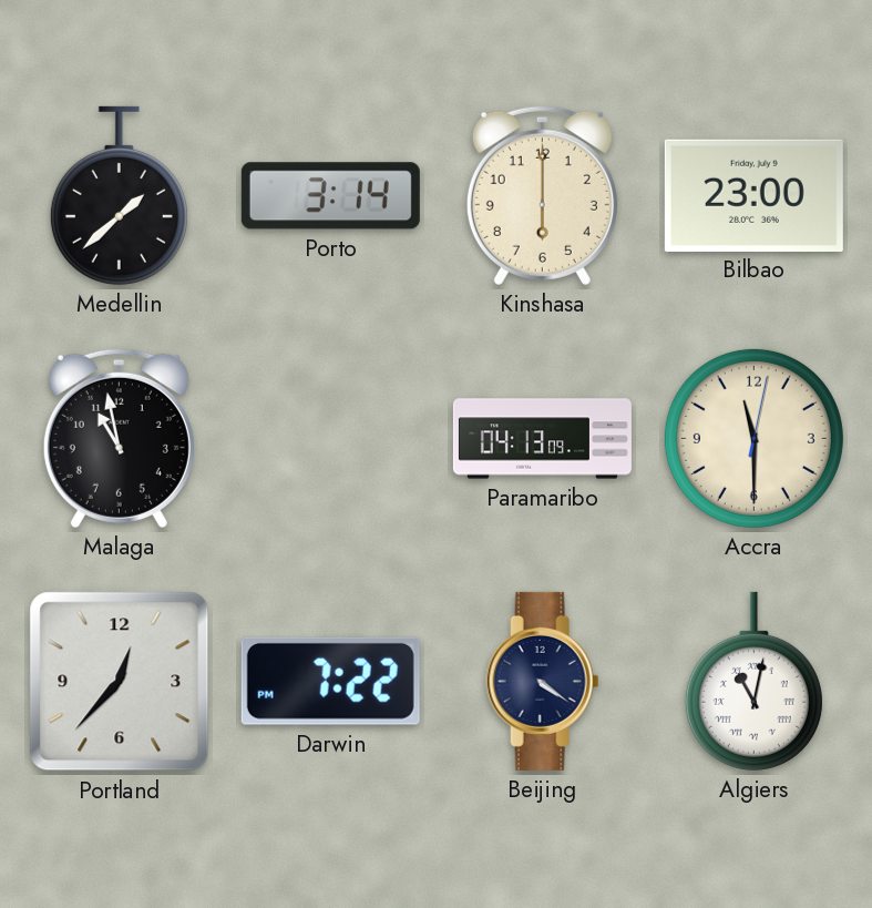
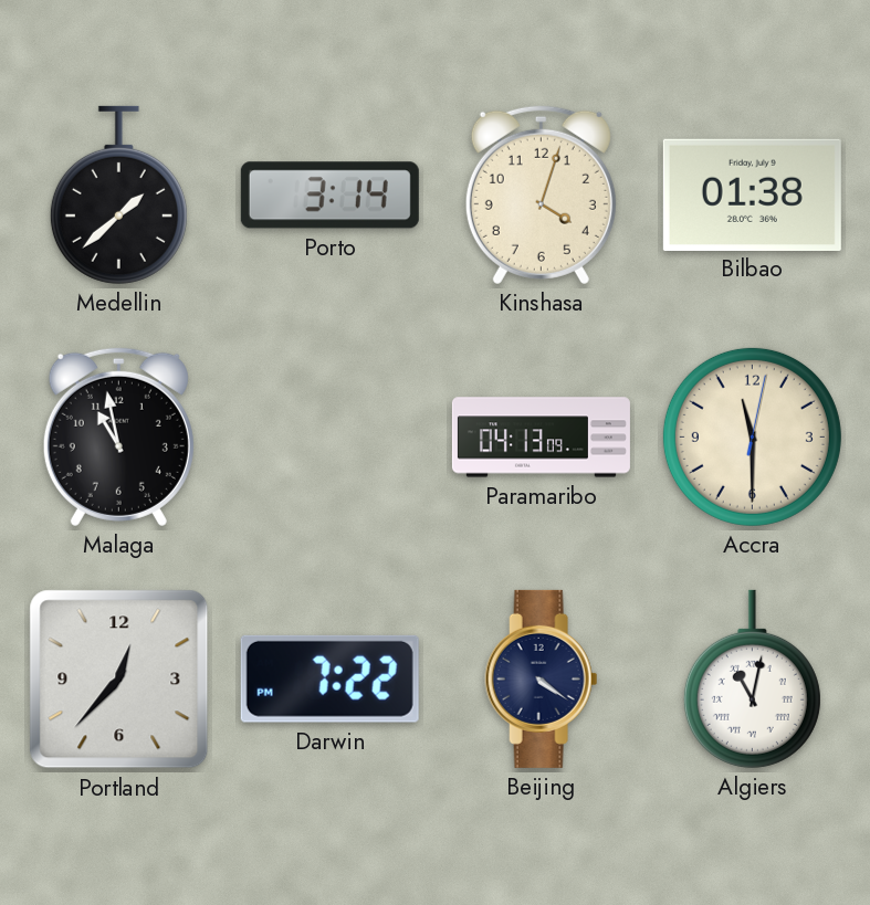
Kinshasa: 6:00 -> 4:03 (541, 194)
Bilbao: 23:00 -> 01:38 (752, 194)
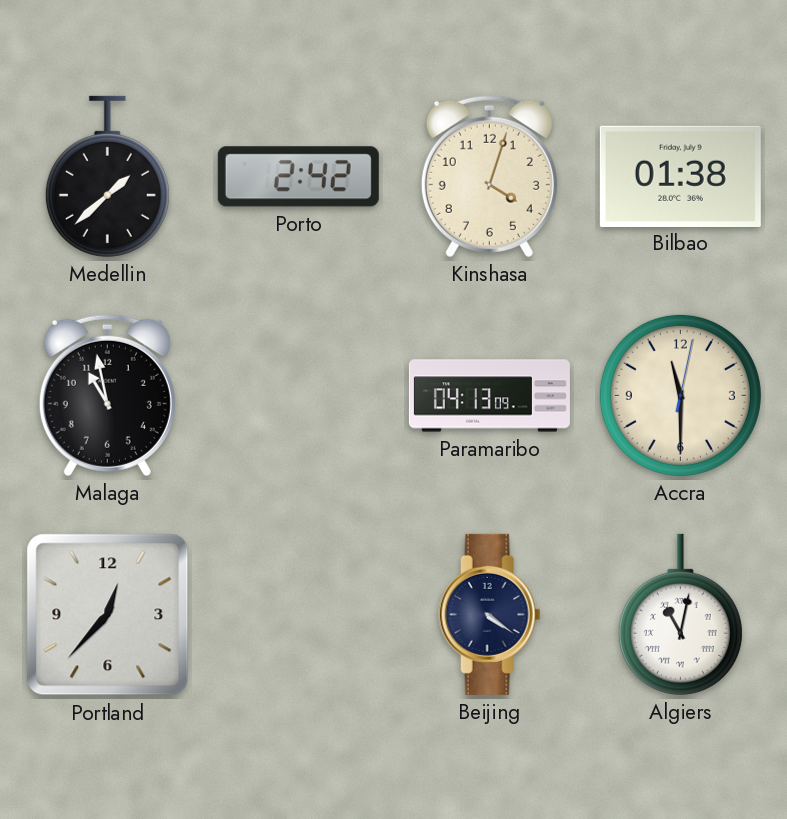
Porto: 3:14 -> 2:42 (298, 177)
Darwin: 7:22 -> none (329, 678)
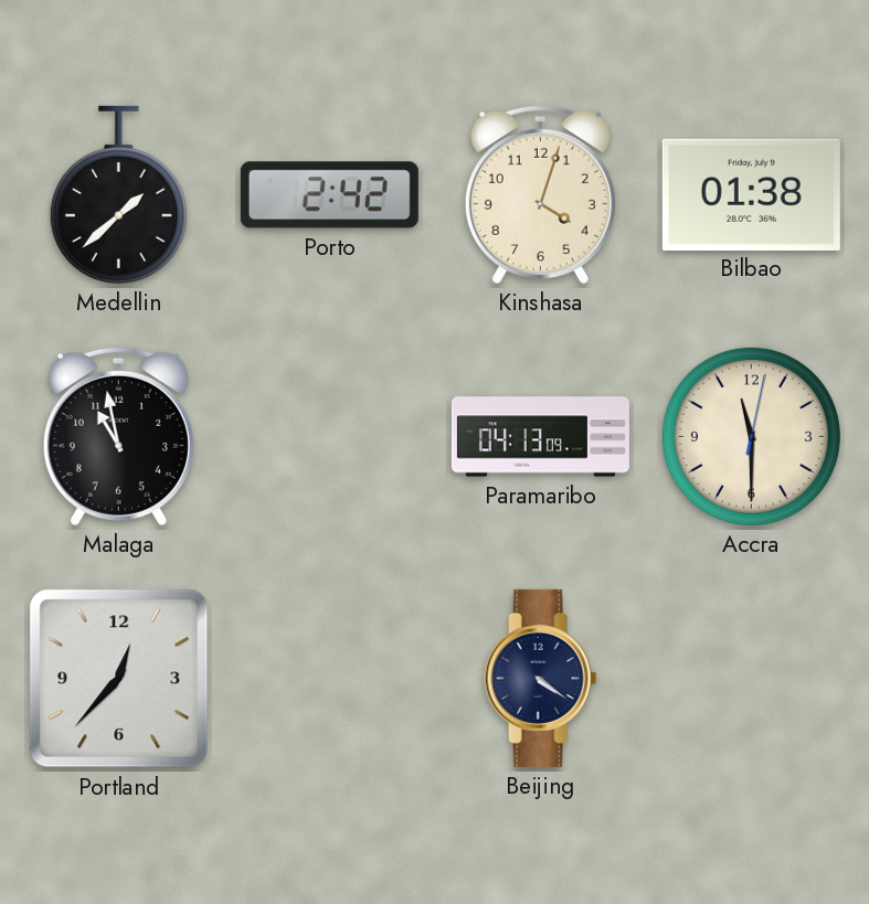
Algiers: 11:02 -> none (680, 614)
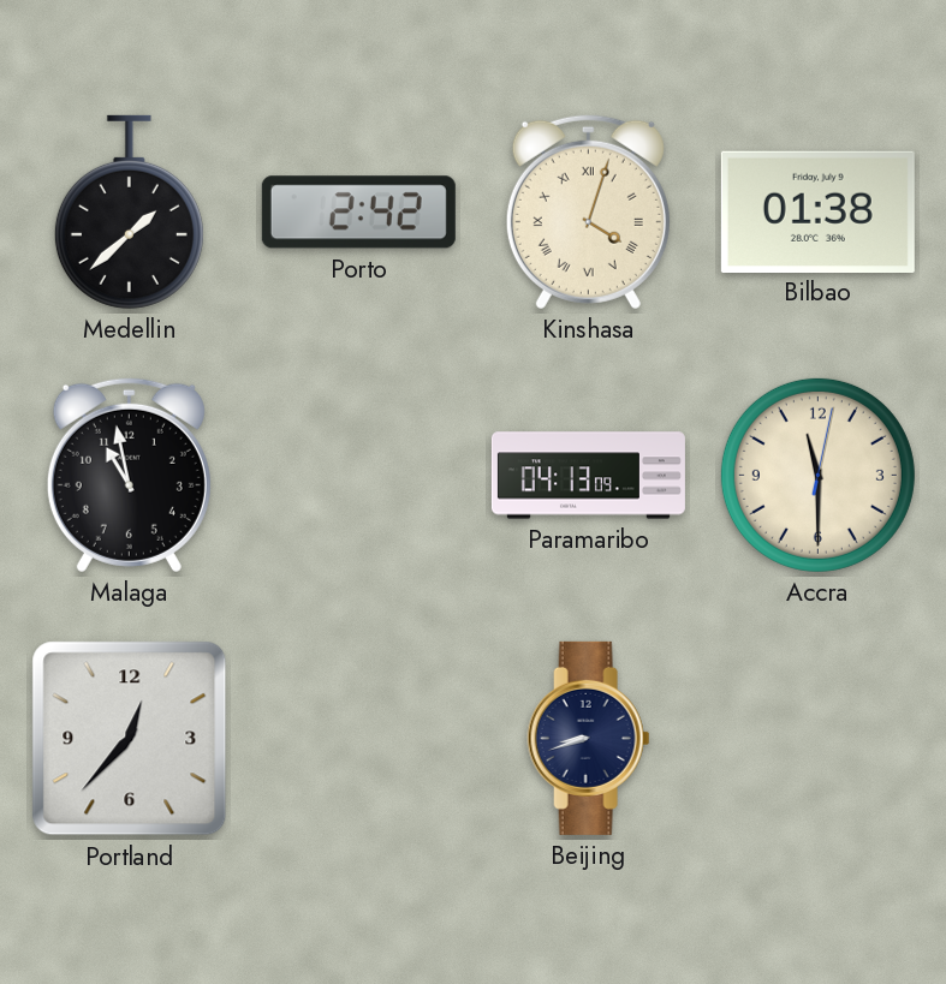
Kinshasa numerals: Arabic -> Roman (588, 211)
Beijing: 4:21 -> 8:42 (589, 738)
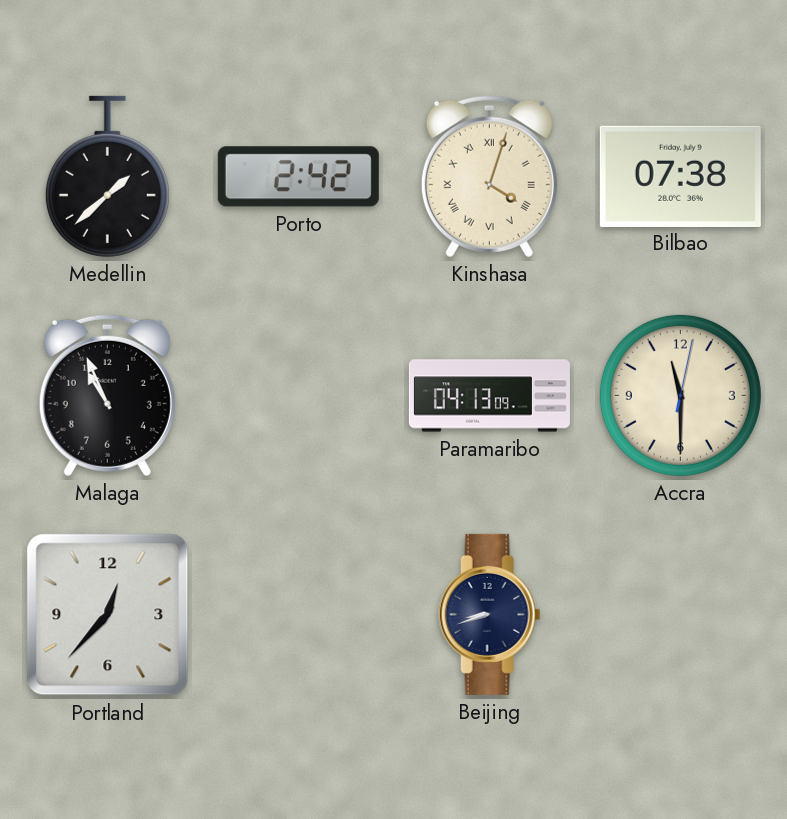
Bilbao: 01:38 -> 07:38 (680, 176)
Malaga: 10:58 -> 10:56 (107, 395)
